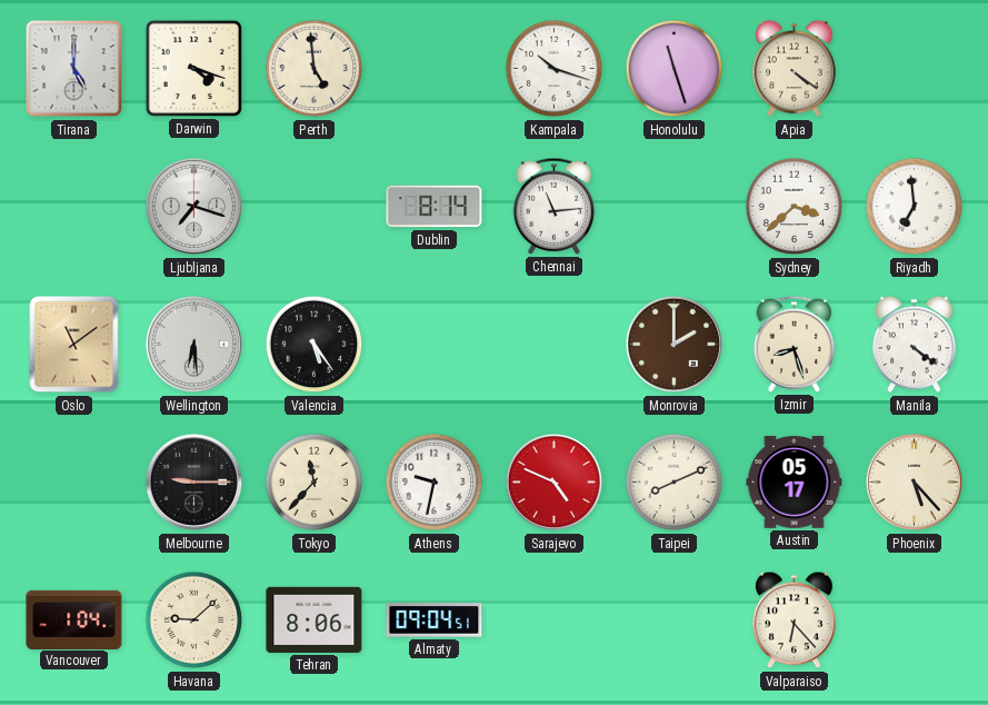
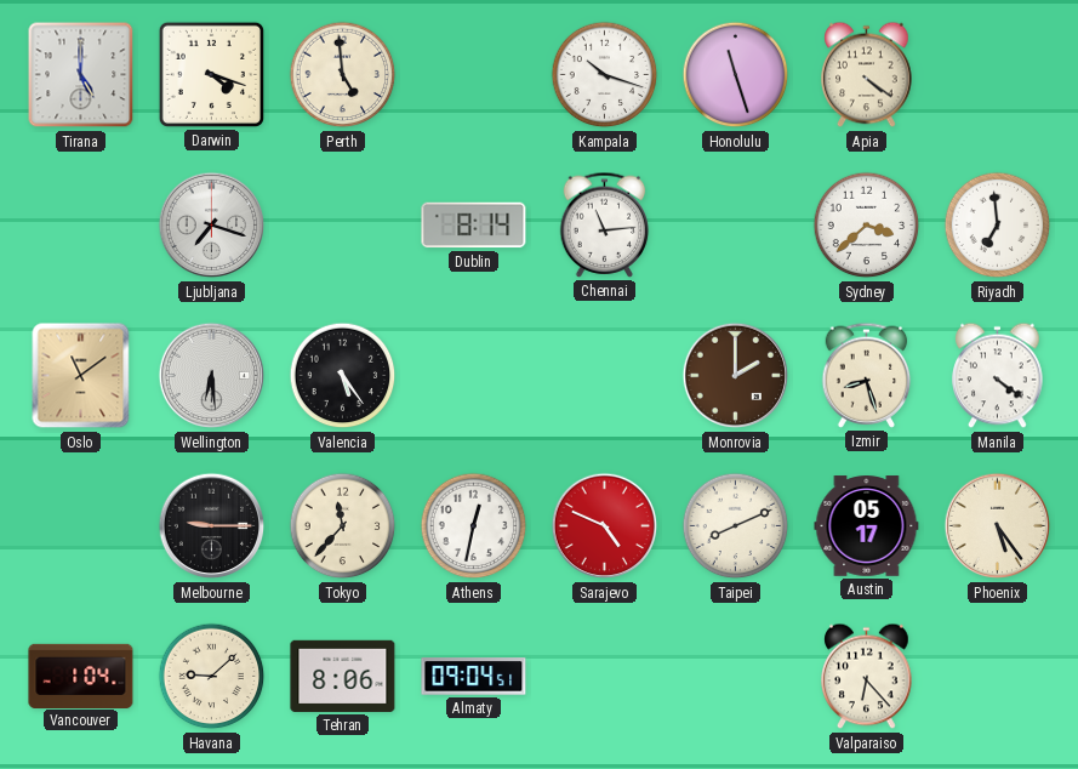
Athens: 9:32 -> 12:32 (474, 526)
Phoenix: 5:23 -> 5:24 (998, 526)
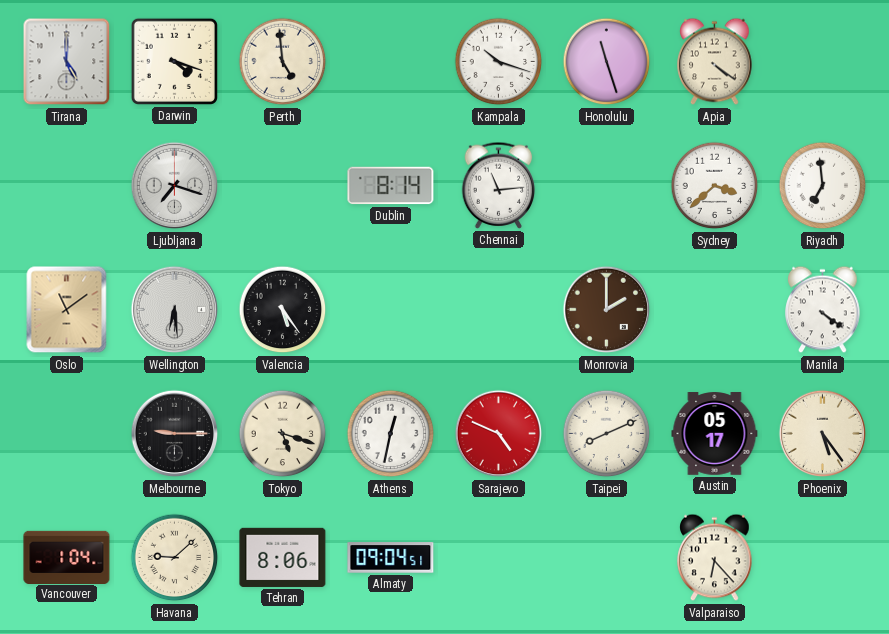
Izmir: 8:27 -> none (867, 375)
Tokyo: 11:37 -> 5:18 (283, 434)
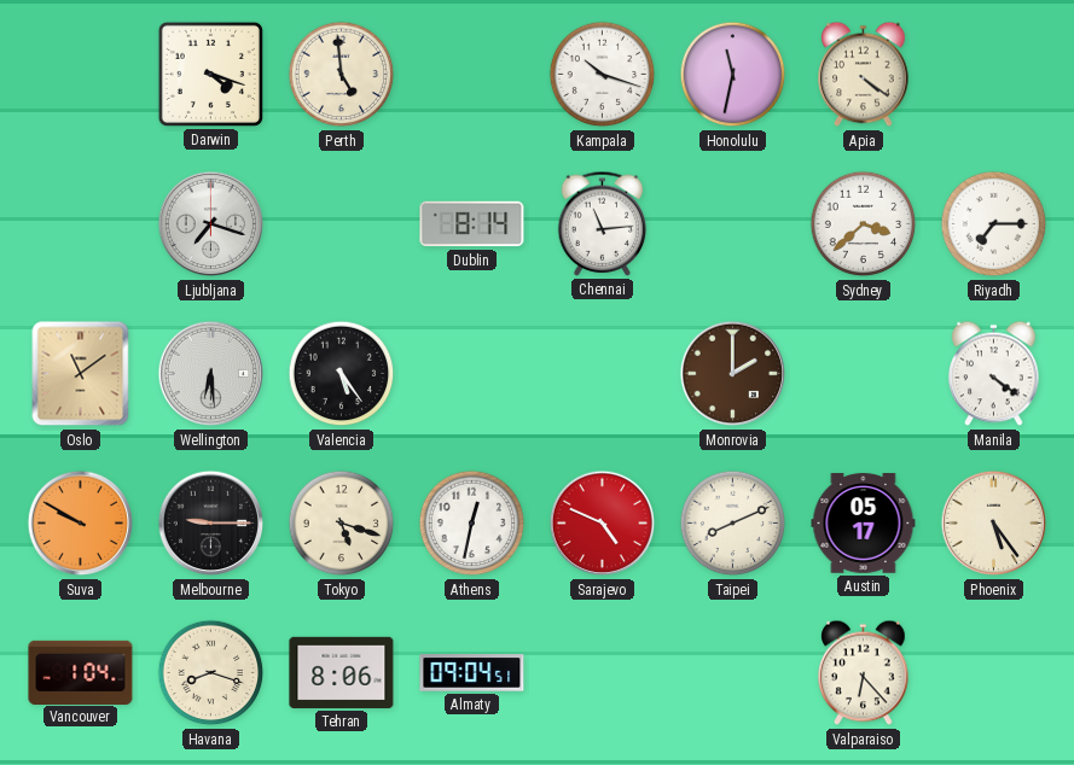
Tirana: 5:00 -> none (67, 62)
Honolulu: 11:27 -> 11:32 (733, 75)
Riyadh: 6:59 -> 7:15 (994, 224)
Suva: none -> 9:50 (81, 524)
Havana: 9:08 -> 8:18 (211, 673)
